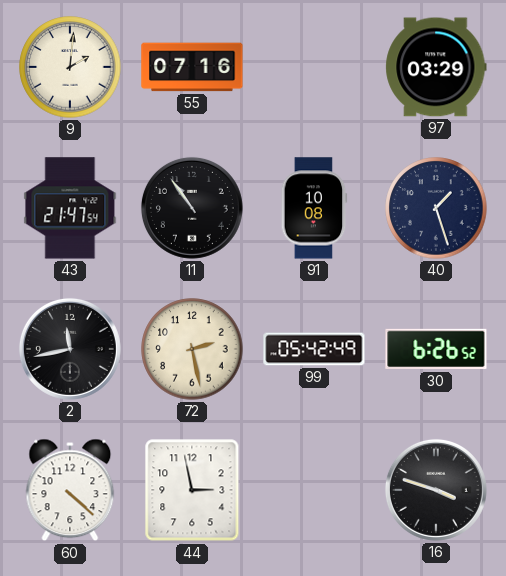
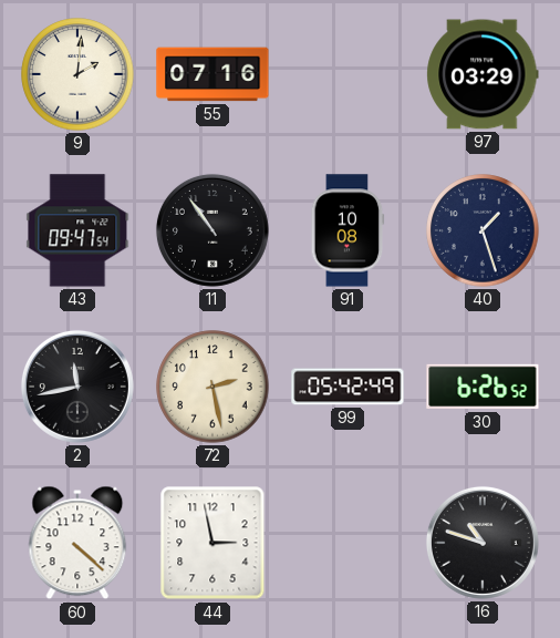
43: 21:47 -> 09:47 (77, 230)
16: 3:48 -> 10:48 (483, 543)
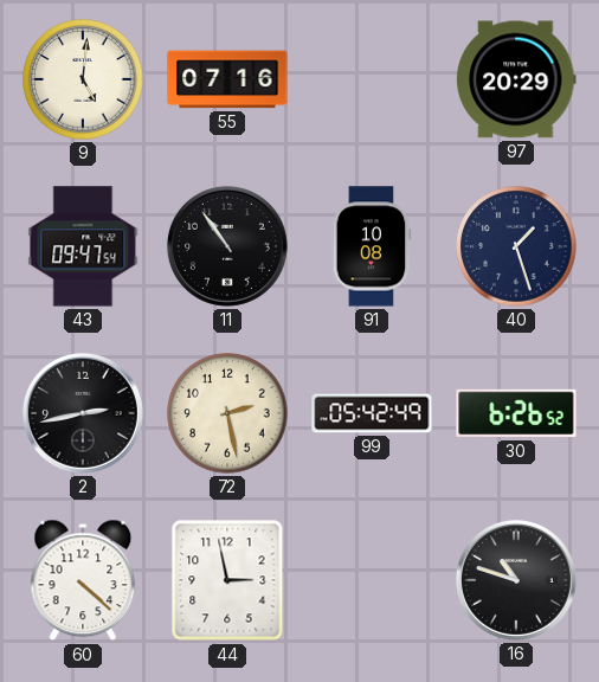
9: 2:01 -> 5:01 (83, 79)
97: 03:29 -> 20:29 (516, 79)
2: 11:43 -> 2:43 (83, 413)
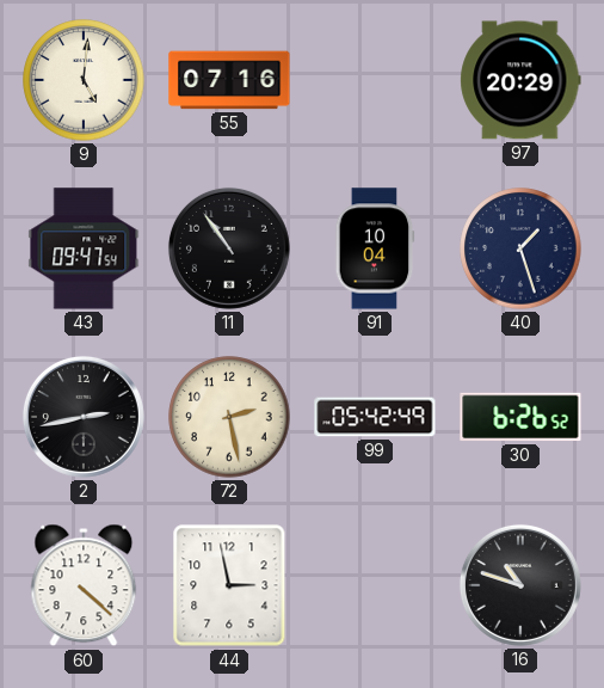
91: 10:08 -> 10:04 (375, 248)
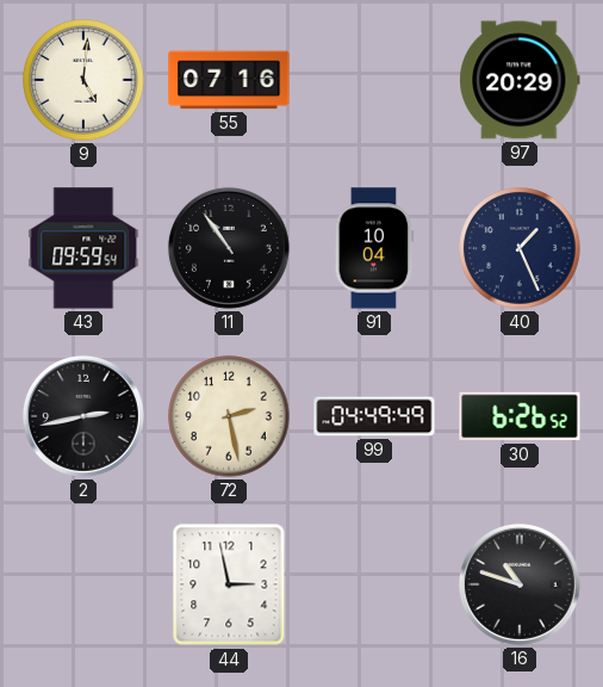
43: 09:47 -> 09:59 (83, 248)
40: 1:27 -> 1:26 (520, 248)
99: 05:42 -> 04:49 (374, 416)
60: 4:22 -> none (84, 585)
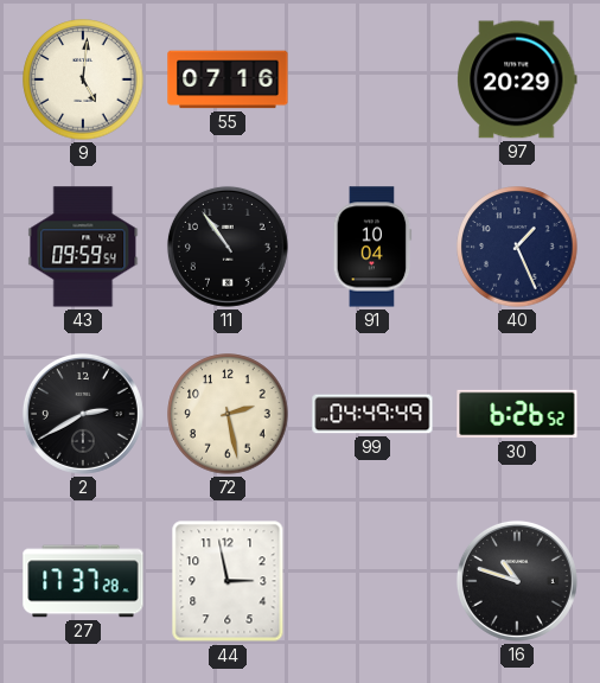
2: 2:43 -> 2:40 (83, 414)
27: none -> 17:37 (83, 581)
